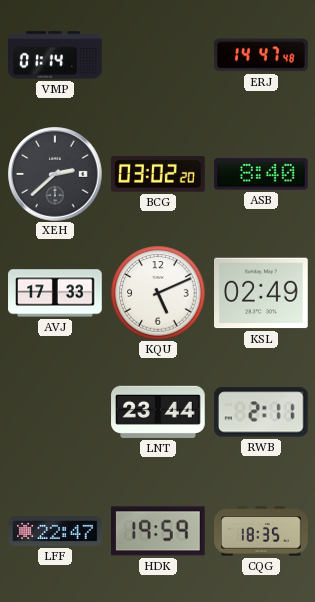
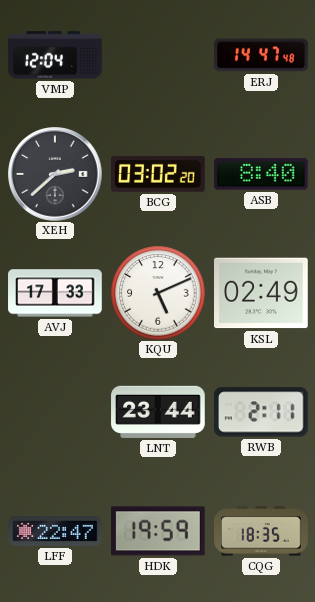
VMP: 01:14 -> 12:04 (55, 55)
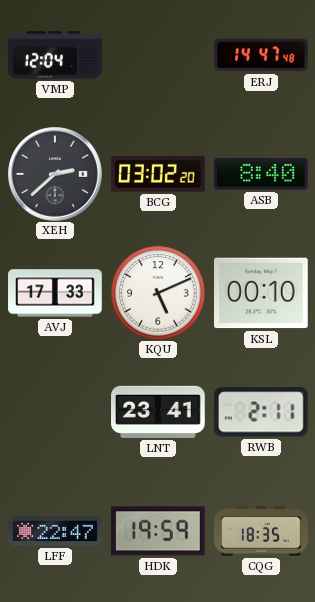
KSL: 02:49 -> 00:10 (261, 293)
LNT: 23:44 -> 23:41 (158, 412)
